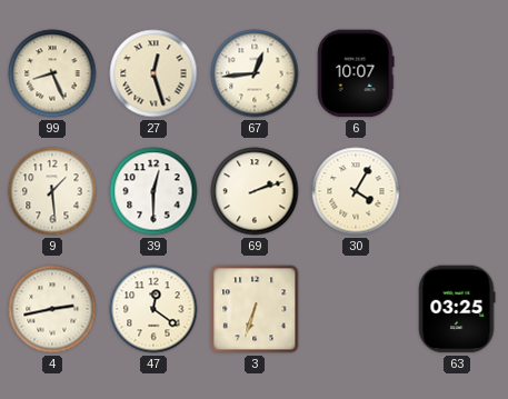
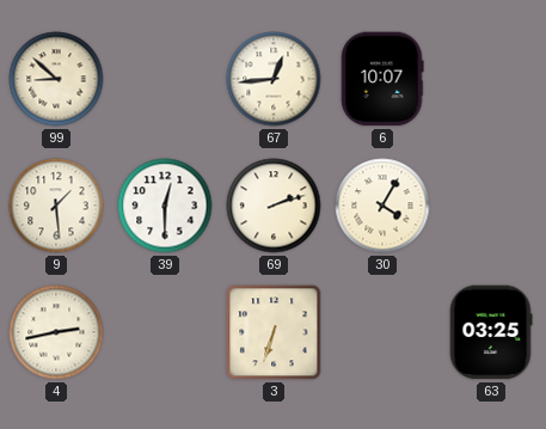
99: 8:26 -> 8:52 (56, 79)
27: 12:27 -> none (153, 73)
47: 12:21 -> none (153, 309)
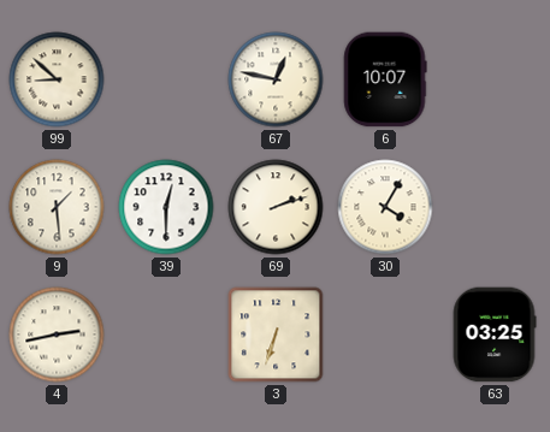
67: 12:44 -> 12:47 (276, 79)
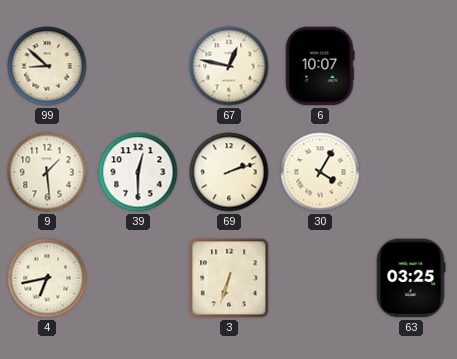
4: 2:43 -> 6:43 (47, 278)
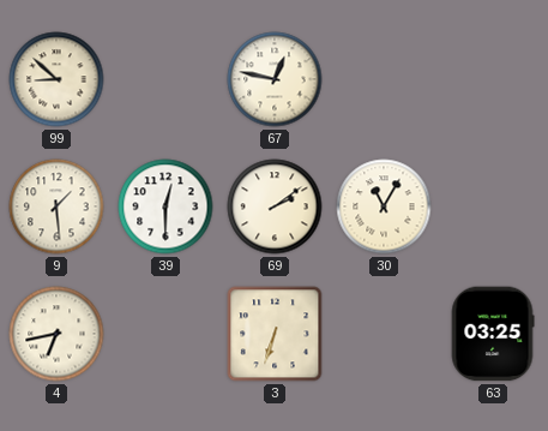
6: 10:07 -> none (320, 66)
69: 2:12 -> 2:09 (275, 206)
30: 4:05 -> 11:05 (384, 206)
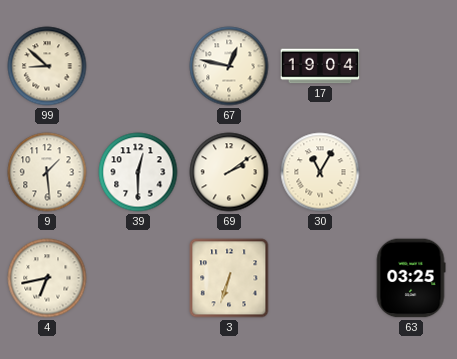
17: none -> 19:04 (320, 66)
